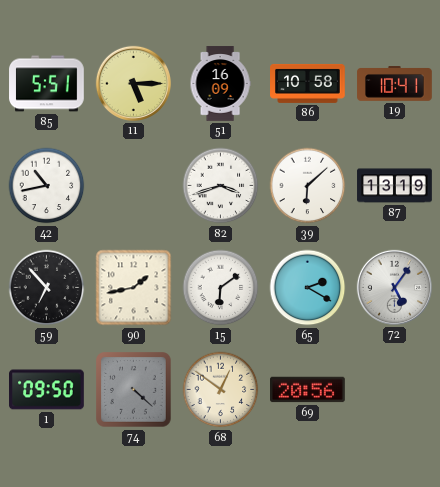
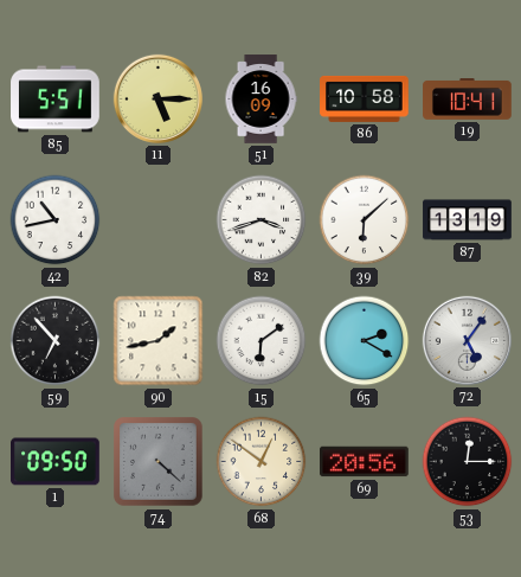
53: none -> 12:15 (468, 462)
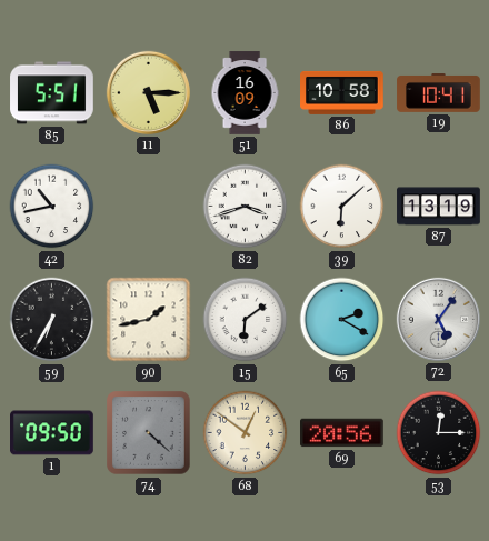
59: 6:53 -> 6:35 (52, 320)
